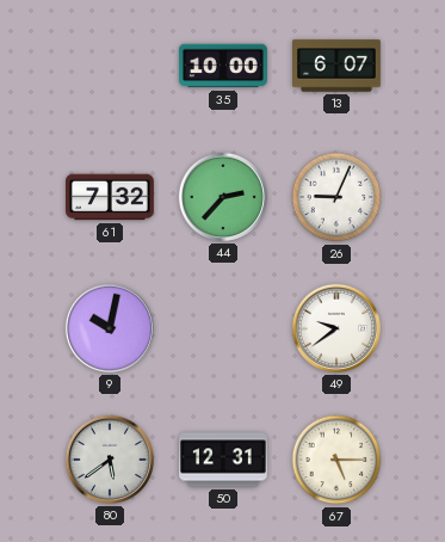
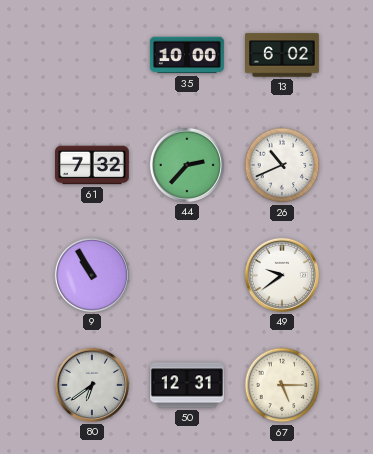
13: 6:07 -> 6:02 (283, 55)
26: 9:04 -> 10:41 (282, 165)
9: 10:02 -> 10:55 (92, 275)
80: 5:39 -> 6:39 (92, 385)
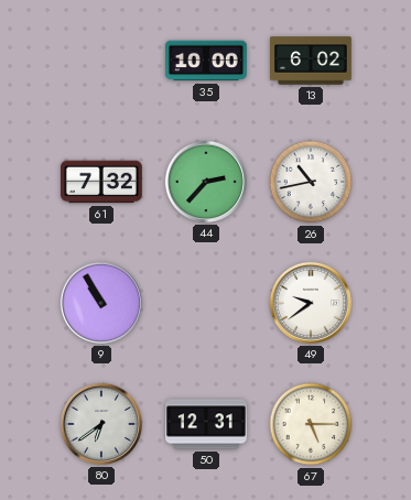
26: 10:41 -> 10:43 (311, 182)
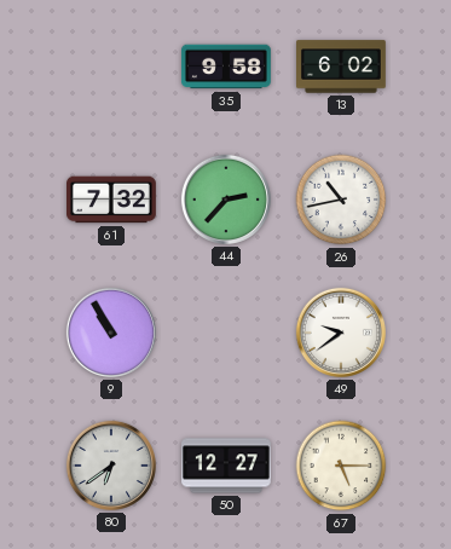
35: 10:00 -> 9:58 (226, 67)
50: 12:31 -> 12:27 (227, 466)
